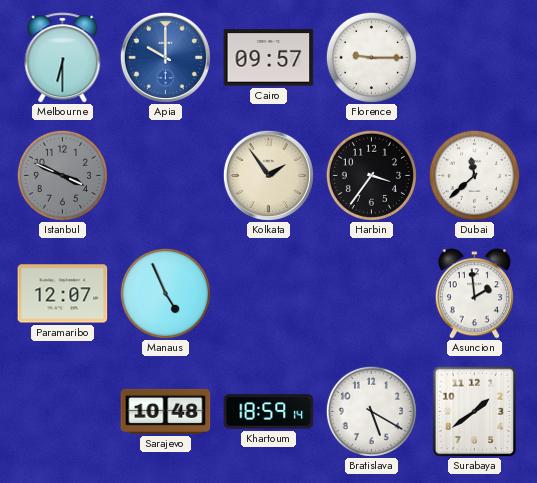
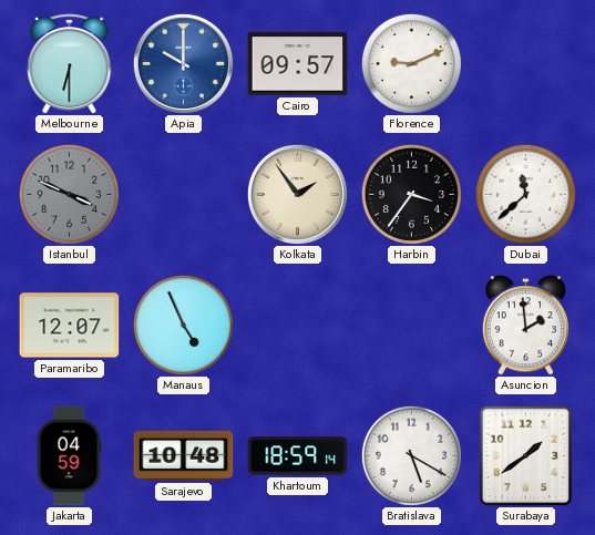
Florence: 9:15 -> 9:11 (411, 63)
Jakarta: none -> 04:59 (69, 456)
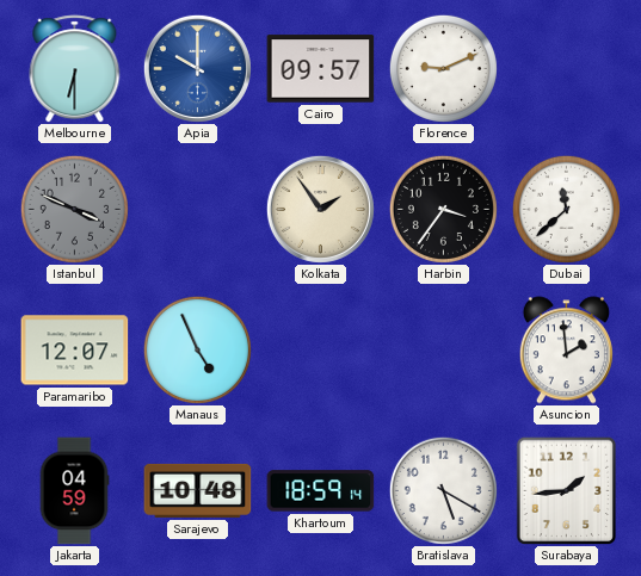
Surabaya: 1:39 -> 1:44 (567, 490)
